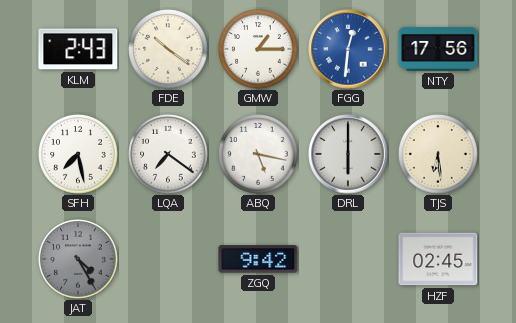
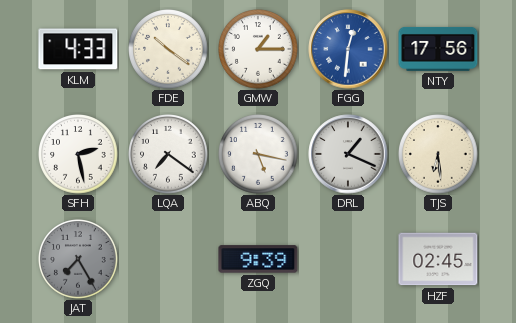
KLM: 2:43 -> 4:33 (78, 49)
SFH: 7:28 -> 2:28 (78, 154)
DRL: 6:00 -> 1:19 (348, 154)
JAT: 4:25 -> 7:25 (78, 259)
ZGQ: 9:42 -> 9:39 (258, 259)
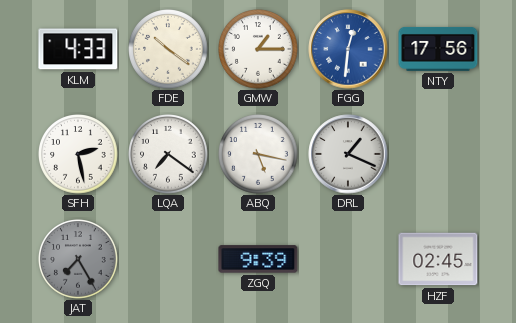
TJS: 6:29 -> none (438, 154)
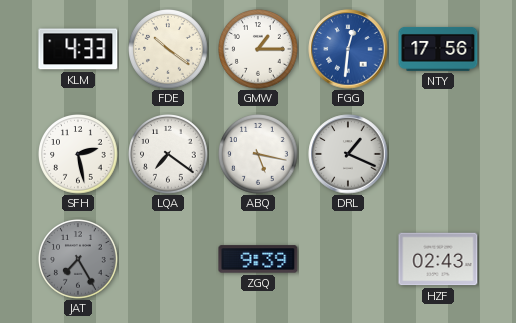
HZF: 02:45 -> 02:43 (438, 259)
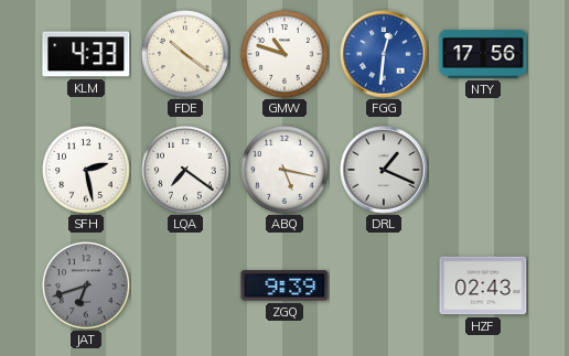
GMW: 1:15 -> 10:48 (284, 54)
JAT: 7:25 -> 6:42 (86, 285)
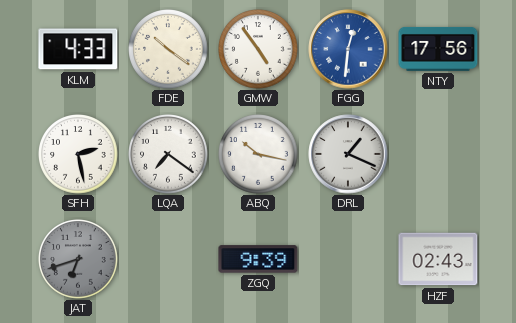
GMW: 10:48 -> 4:54 (258, 49)
ABQ: 5:17 -> 10:17 (258, 154)
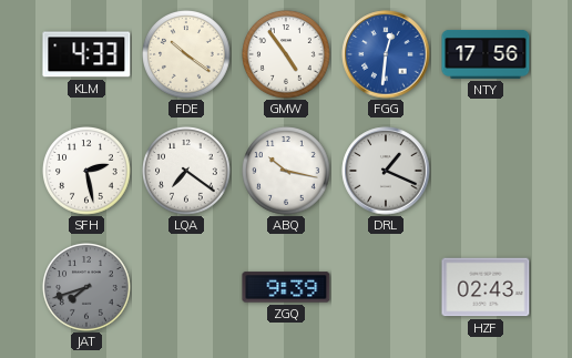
JAT: 6:42 -> 7:42 (86, 287)
